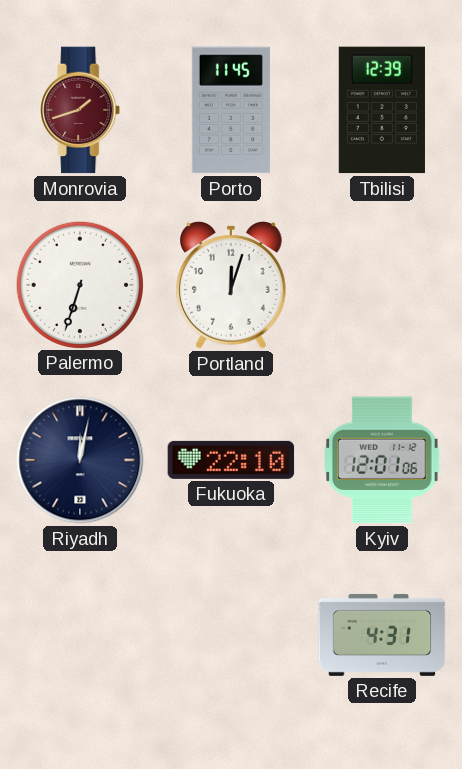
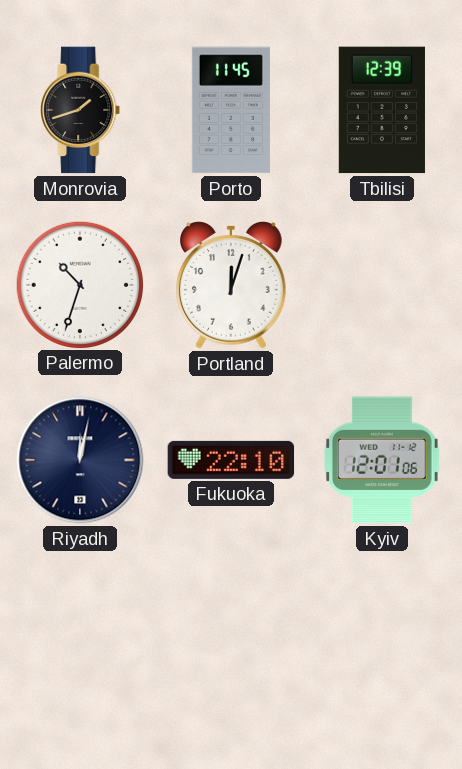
Monrovia dial: burgundy -> black (81, 110)
Palermo: 6:33 -> 10:33 (79, 284)
Recife: 4:31 -> none (382, 635)
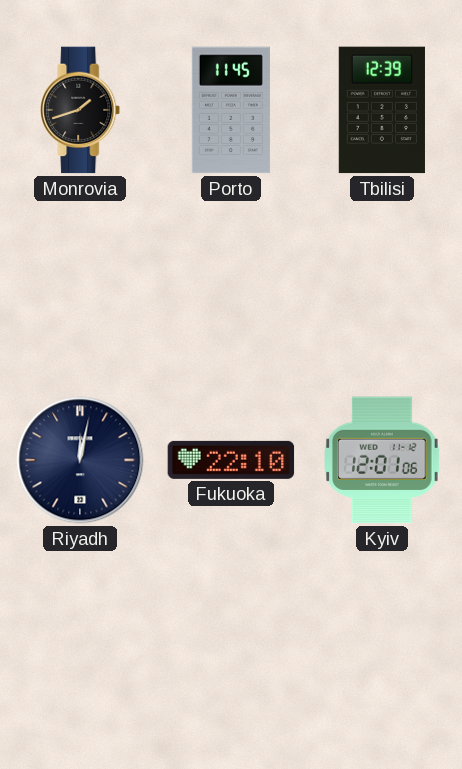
Palermo: 10:33 -> none (79, 284)
Portland: 12:03 -> none (232, 286)
